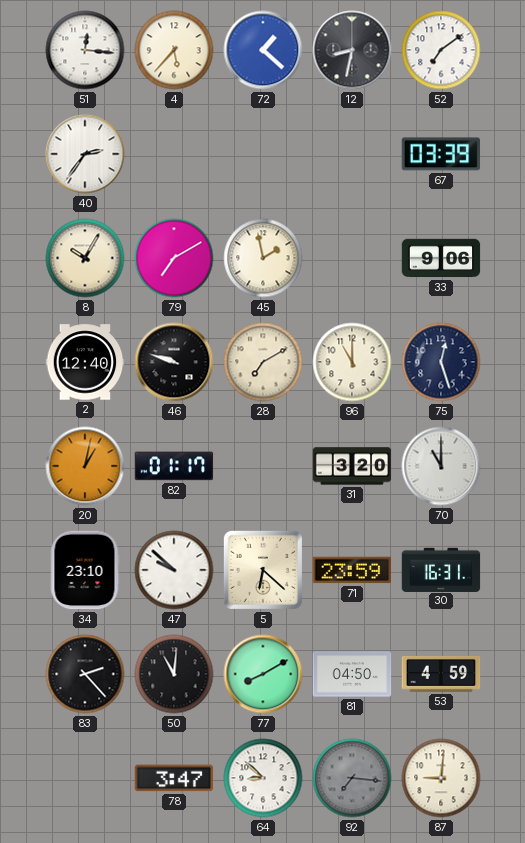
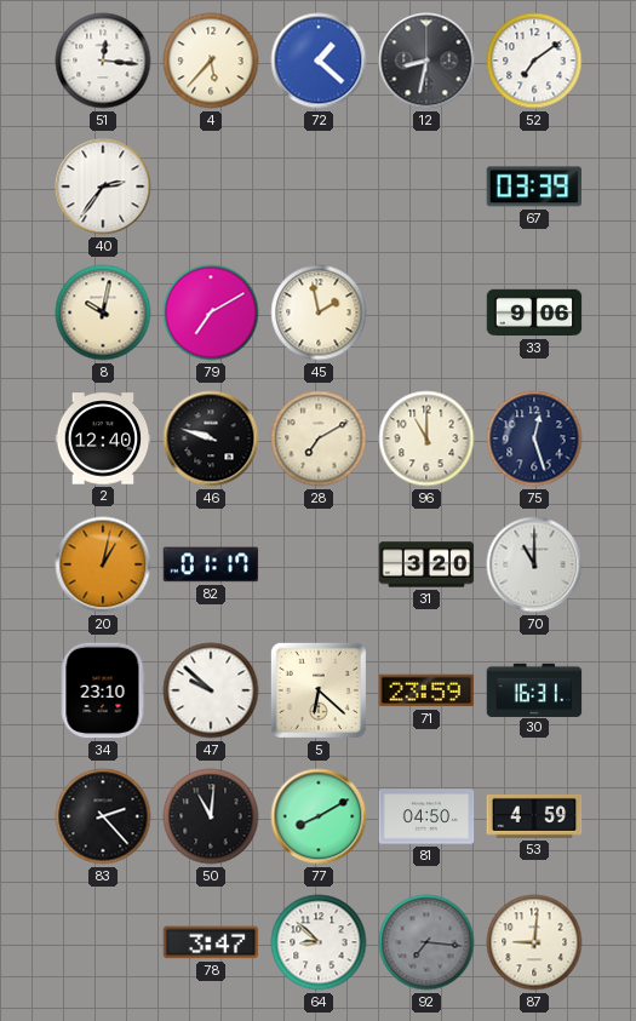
8: 10:05 -> 10:02 (103, 312)
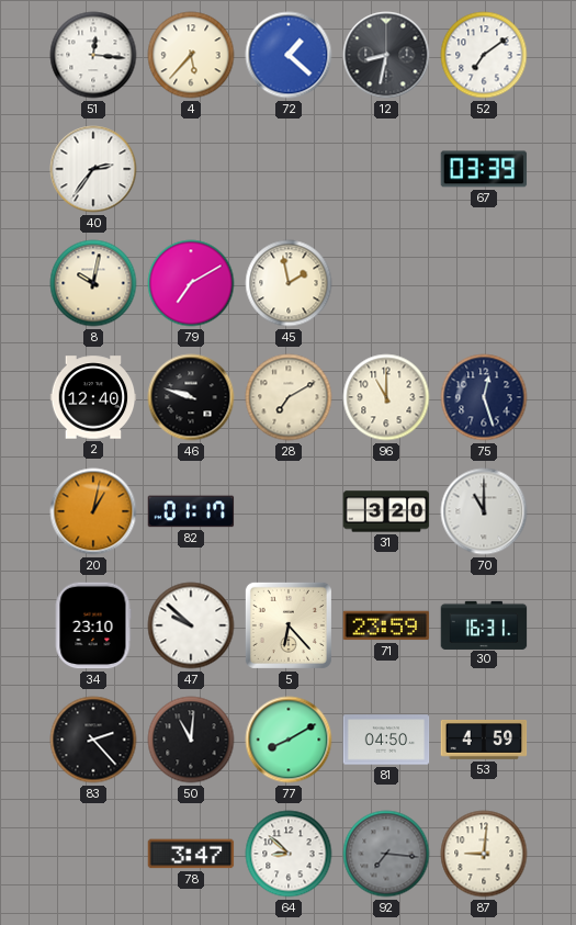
33: 9:06 -> none (534, 312)
5: 6:22 -> 6:23 (289, 625)
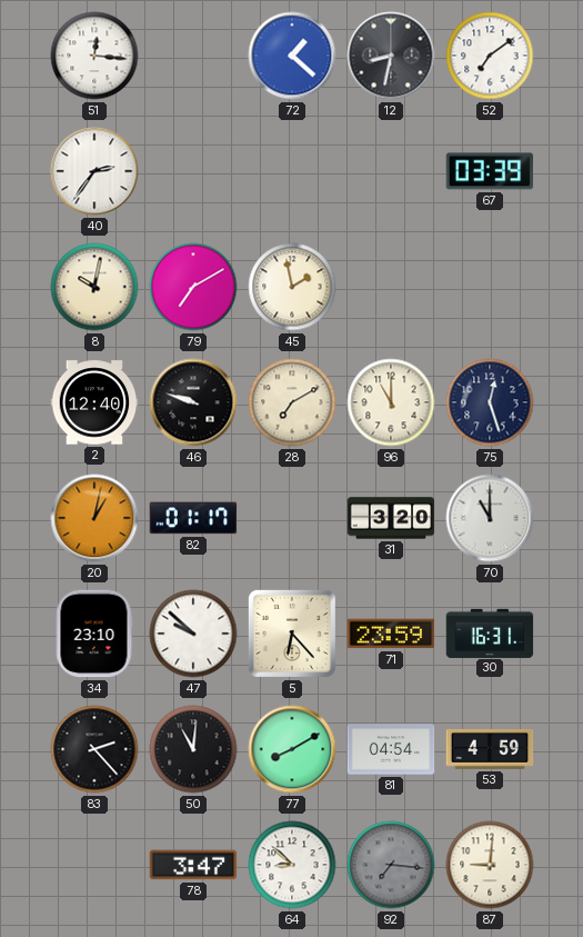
4: 5:37 -> none (191, 55)
81: 04:50 -> 04:54 (391, 749)
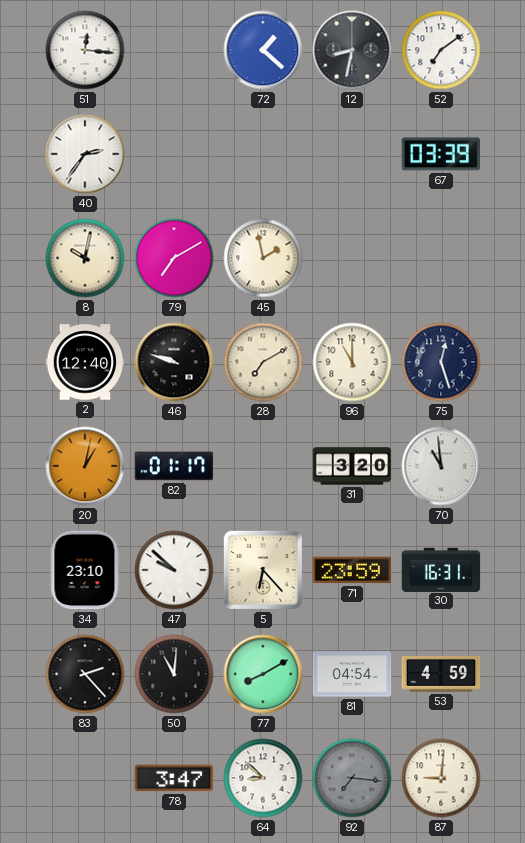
70: 11:00 -> 10:59 (441, 466)
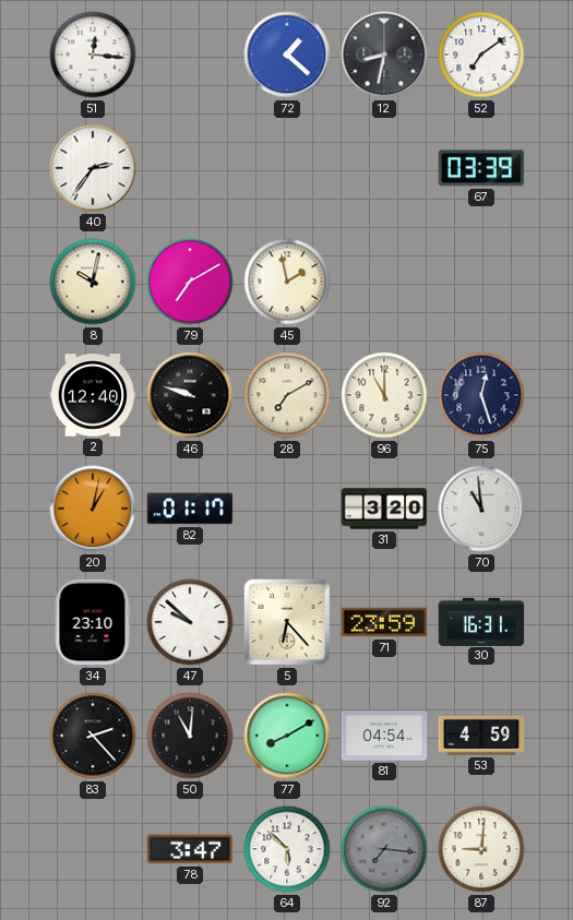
64: 8:52 -> 5:52 (287, 849)
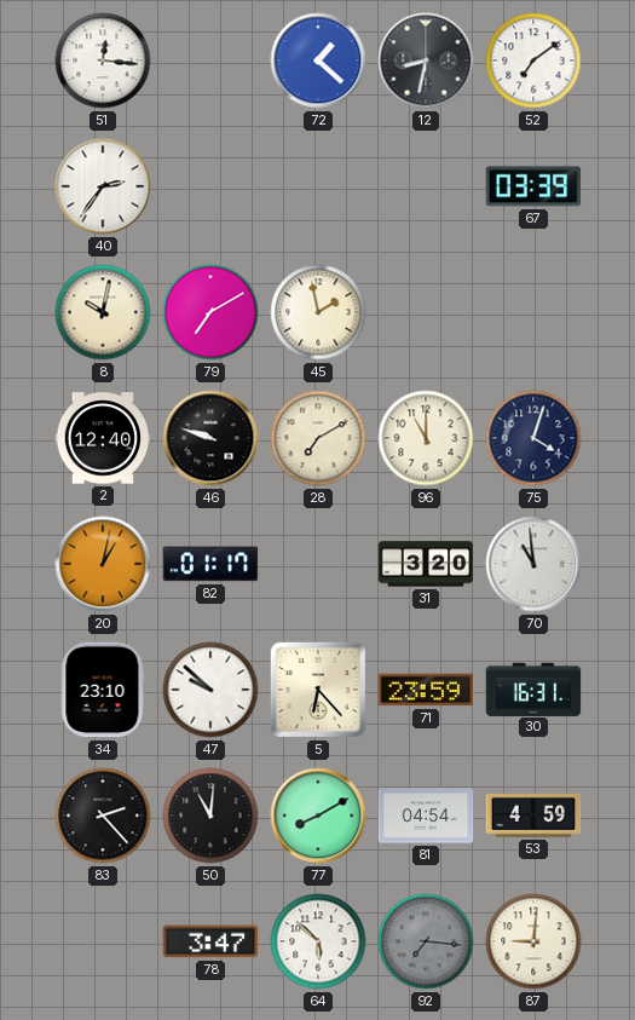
75: 12:27 -> 4:03 (533, 438)
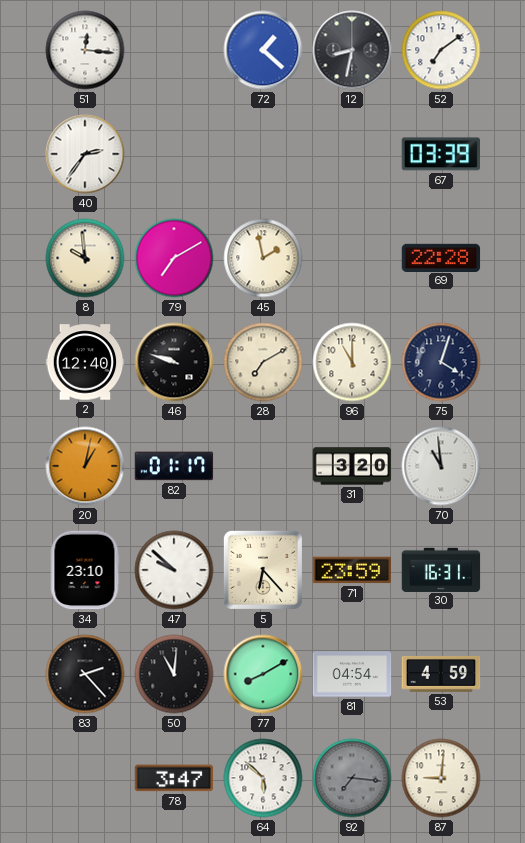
8: 10:02 -> 9:59 (85, 258)
69: none -> 22:28 (441, 257)
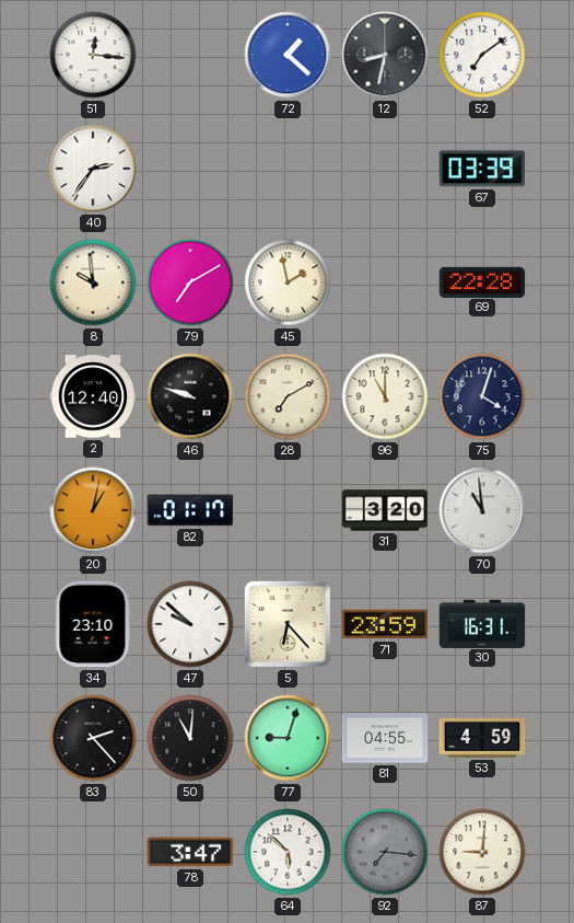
77: 8:10 -> 9:03 (288, 738)
81: 04:54 -> 04:55 (385, 738)
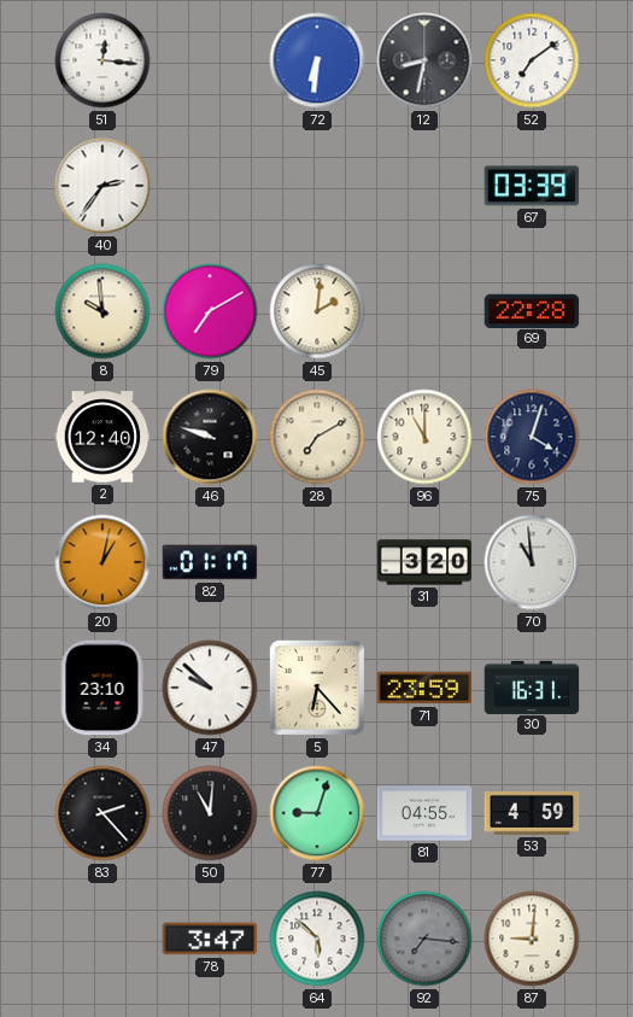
72: 1:22 -> 6:31 (317, 60)
45: 1:58 -> 2:01 (317, 311)
